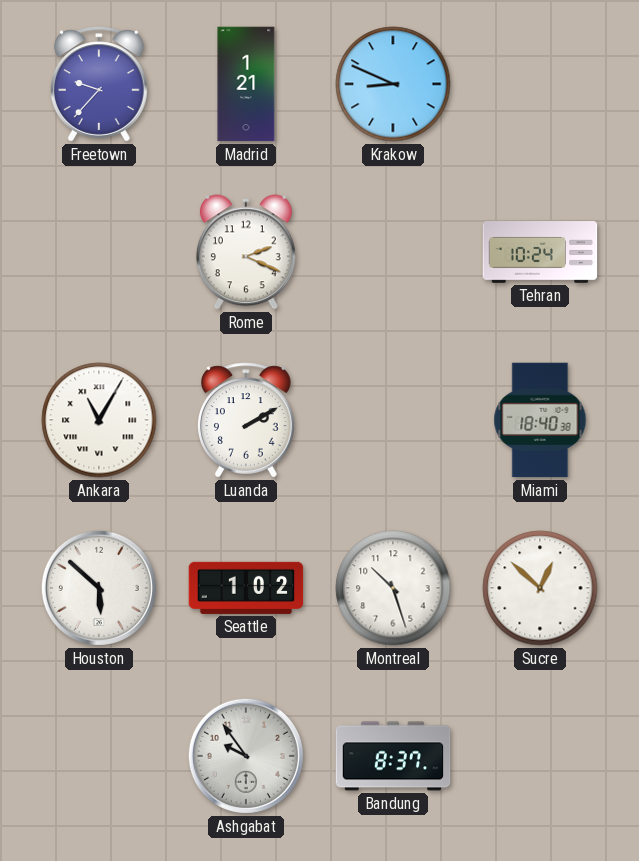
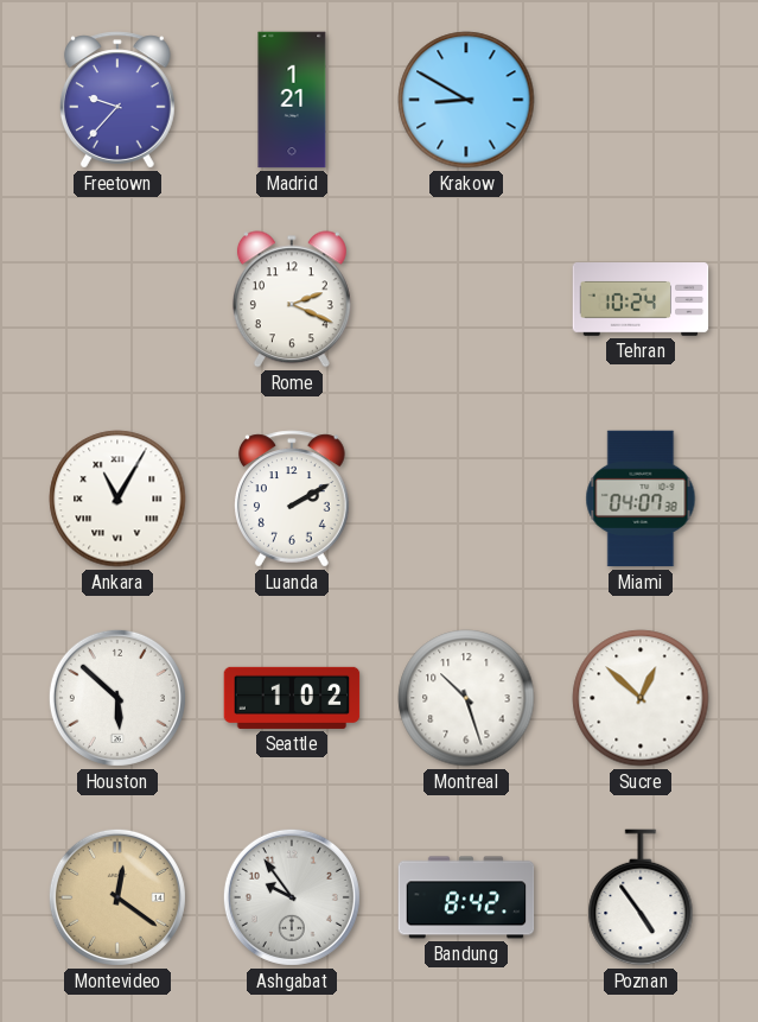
Krakow: 8:49 -> 8:50 (466, 100)
Miami: 18:40 -> 04:07 (641, 499)
Montevideo: none -> 12:21 (117, 897)
Bandung: 8:37 -> 8:42 (466, 897)
Poznan: none -> 4:54 (641, 897)
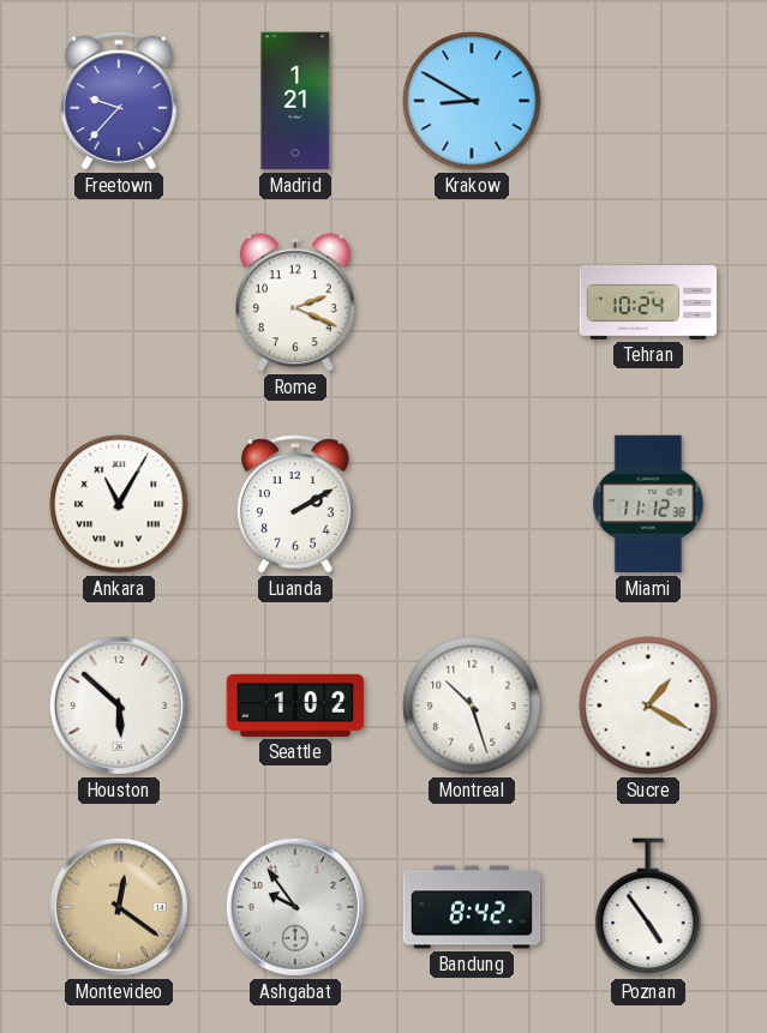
Miami: 04:07 -> 11:12 (648, 504)
Sucre: 12:52 -> 1:20 (648, 705)
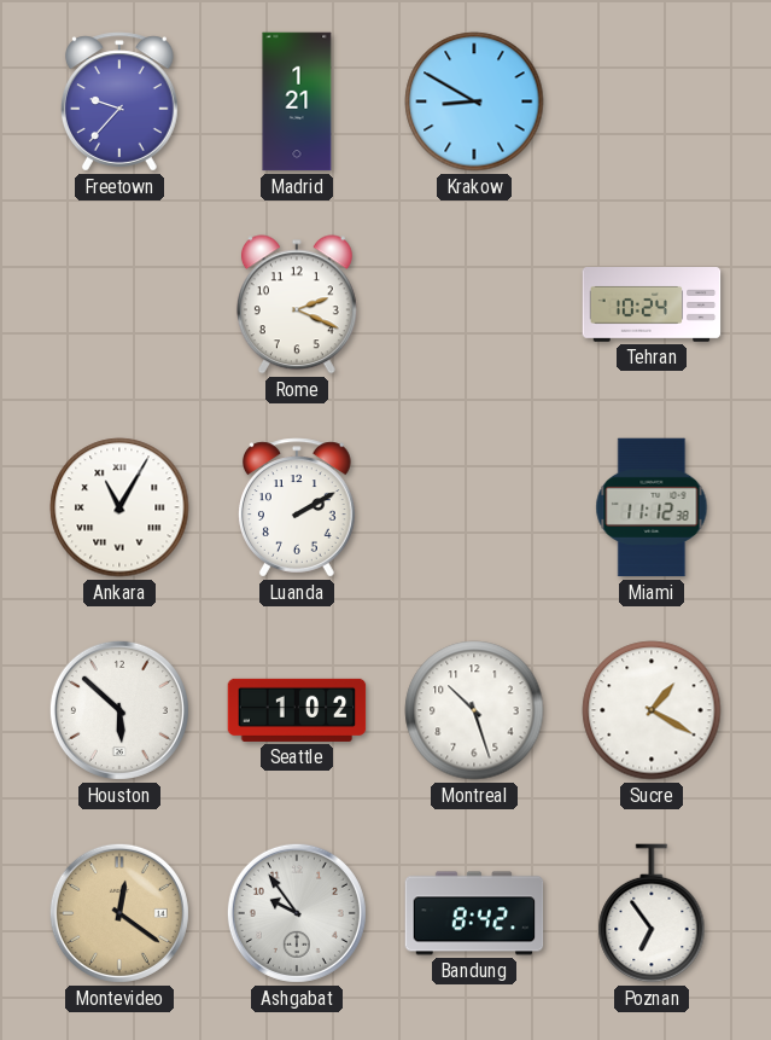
Poznan: 4:54 -> 6:54 (652, 913)
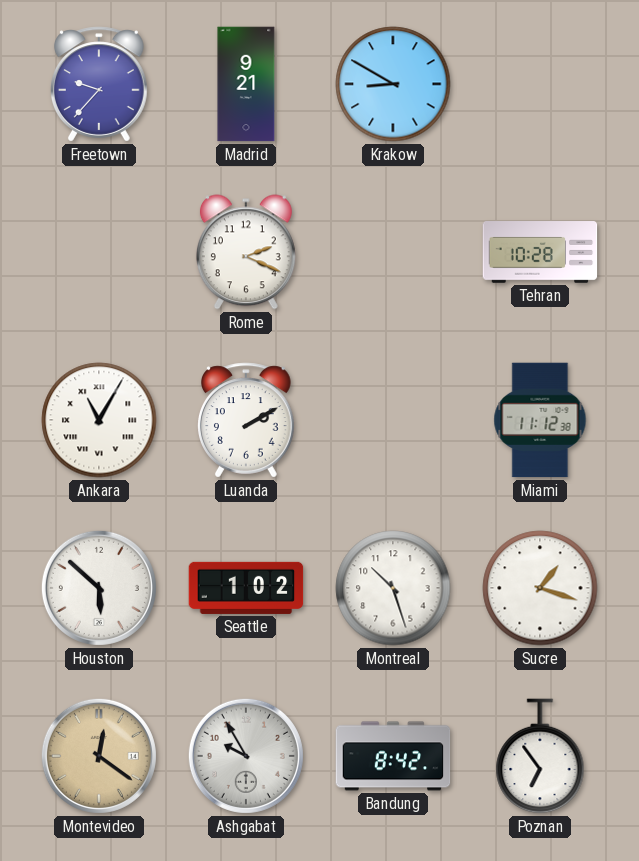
Madrid: 1:21 -> 9:21 (246, 84)
Tehran: 10:24 -> 10:28 (540, 252)
Sucre: 1:20 -> 1:18 (540, 588)
Ashgabat: 9:54 -> 9:55 (246, 756)
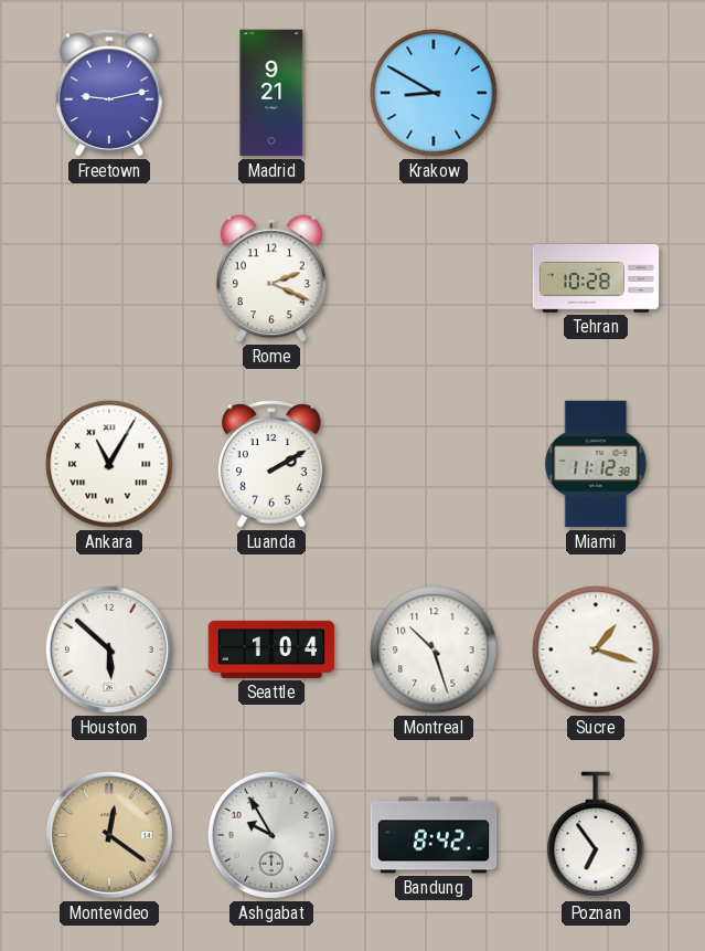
Freetown: 9:37 -> 9:13 (109, 93)
Seattle: 1:02 -> 1:04 (271, 649)
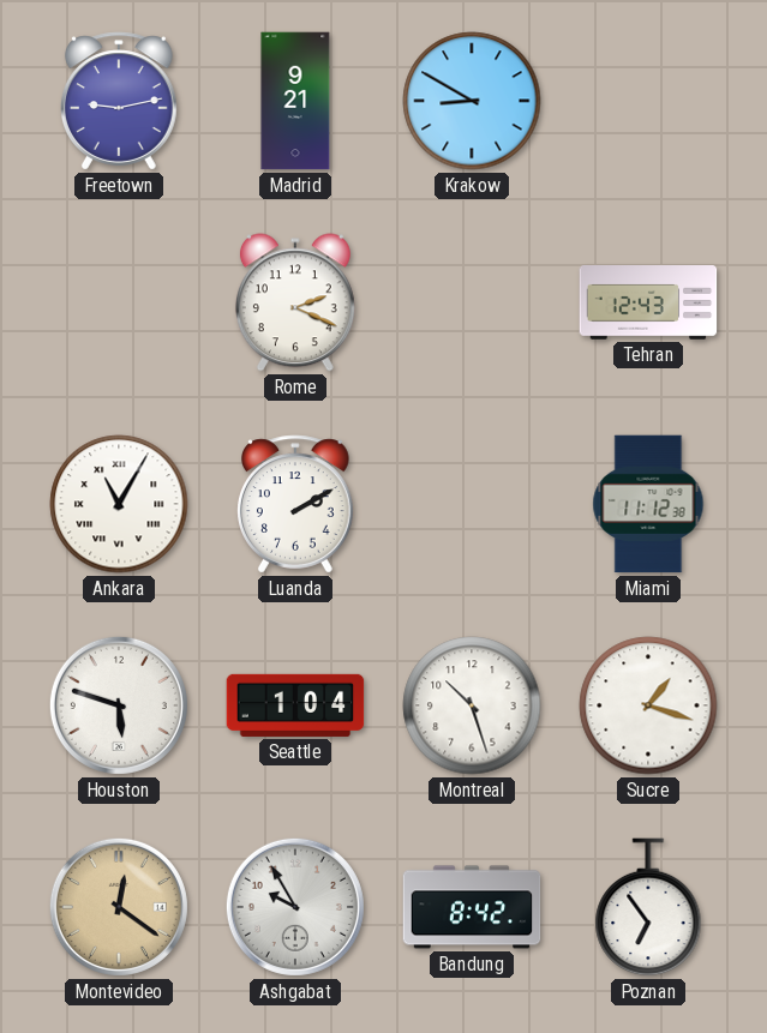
Tehran: 10:28 -> 12:43 (648, 302)
Houston: 5:52 -> 5:48 (119, 705)
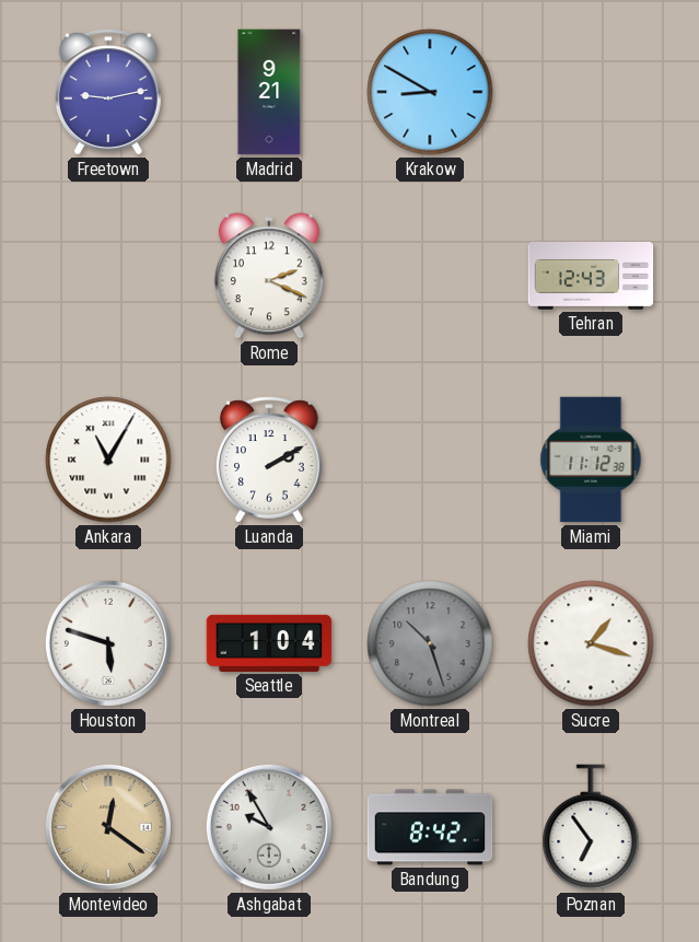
Montreal dial: white -> grey (430, 643)
